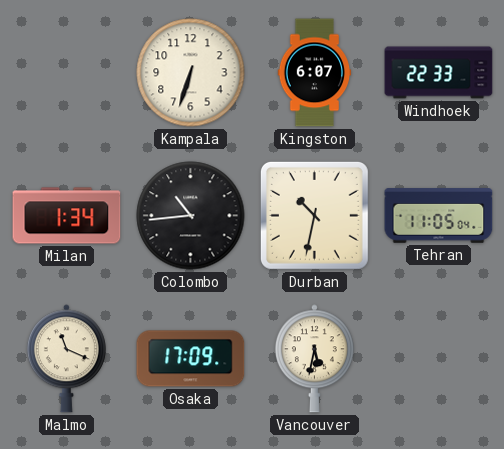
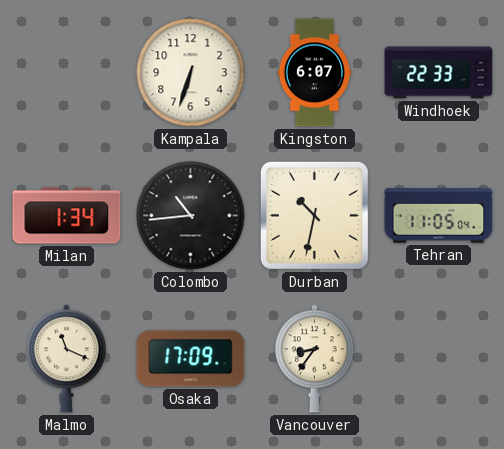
Vancouver: 5:32 -> 8:36 (314, 359)
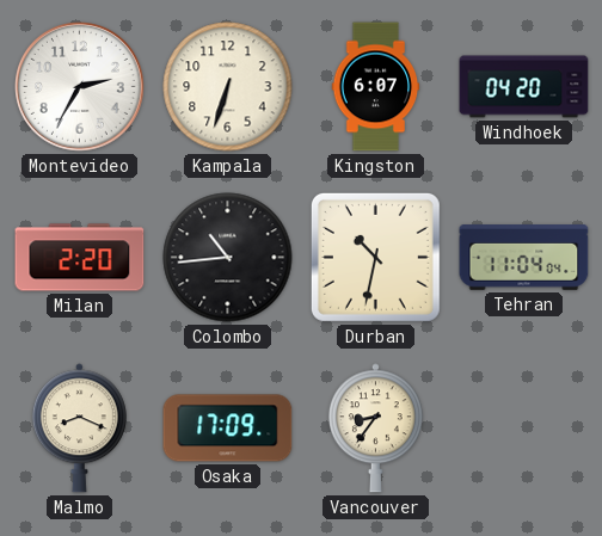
Montevideo: none -> 2:35 (80, 87)
Windhoek: 22:33 -> 04:20 (524, 87)
Milan: 1:34 -> 2:20 (80, 258)
Tehran: 11:05 -> 11:04 (524, 258)
Malmo: 11:19 -> 8:19 (79, 429)
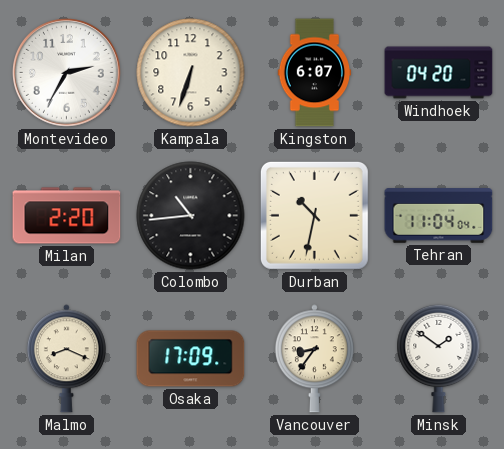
Minsk: none -> 1:51 (439, 358)
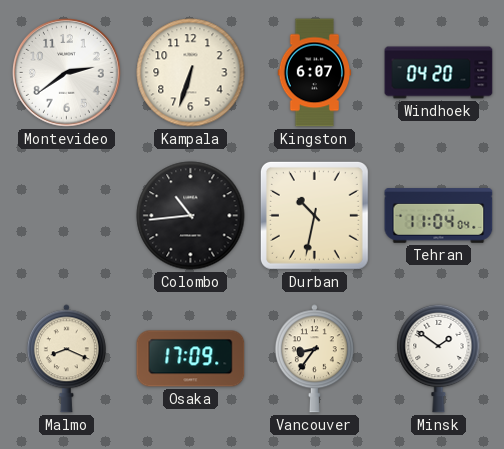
Montevideo: 2:35 -> 2:39 (67, 73)
Milan: 2:20 -> none (67, 216)
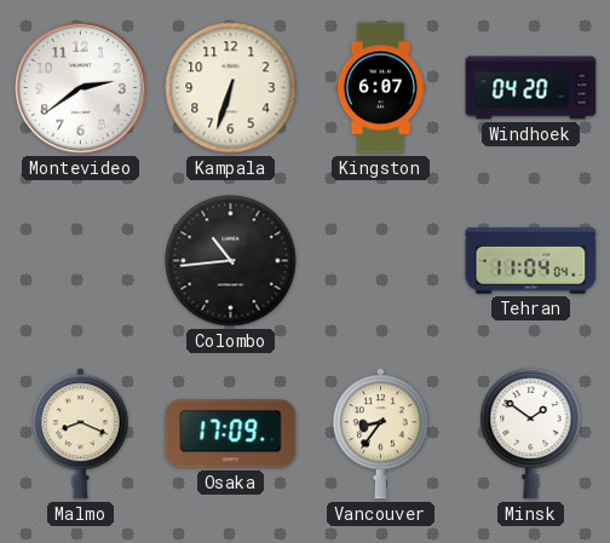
Durban: 10:32 -> none (314, 215)
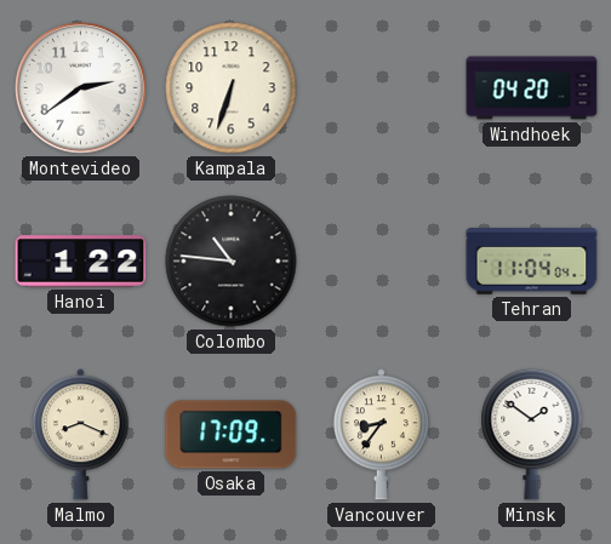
Kingston: 6:07 -> none (381, 88)
Hanoi: none -> 1:22 (81, 262)
Colombo: 10:44 -> 10:46 (232, 262)
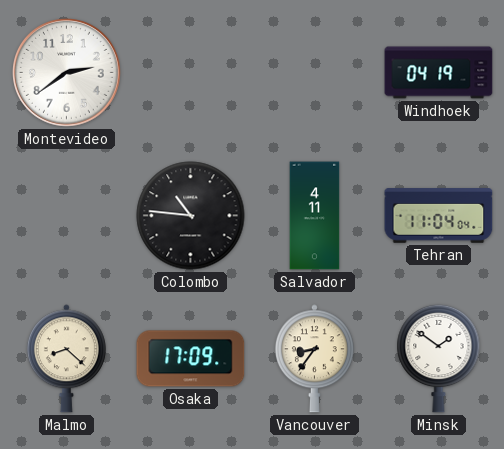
Kampala: 6:33 -> none (232, 88)
Windhoek: 04:20 -> 04:19 (439, 73)
Hanoi: 1:22 -> none (81, 262)
Salvador: none -> 4:11 (315, 216)
Malmo: 8:19 -> 8:22 (66, 359)
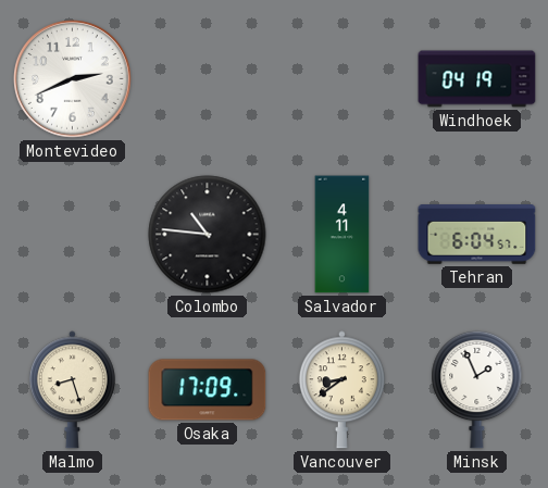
Montevideo: 2:39 -> 2:41 (73, 79)
Tehran: 11:04 -> 6:04 (477, 235)
Malmo: 8:22 -> 8:27 (72, 390)
Vancouver: 8:36 -> 8:39 (341, 390)
Minsk: 1:51 -> 1:56 (477, 389)
